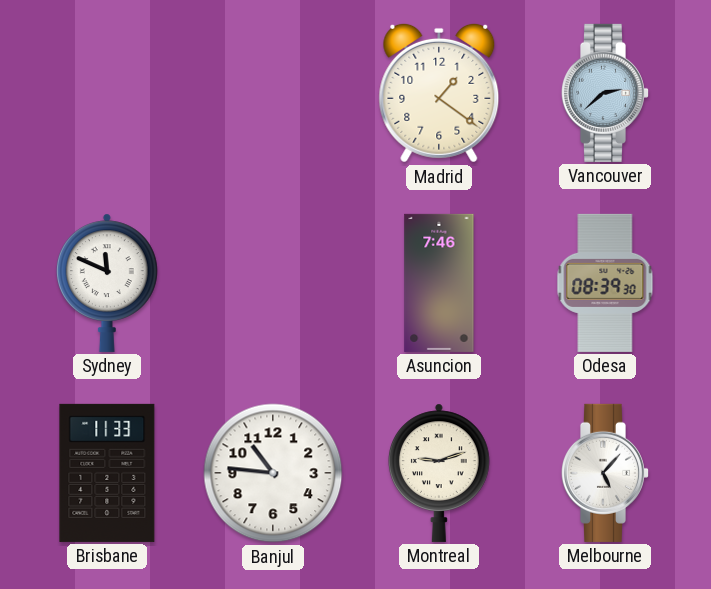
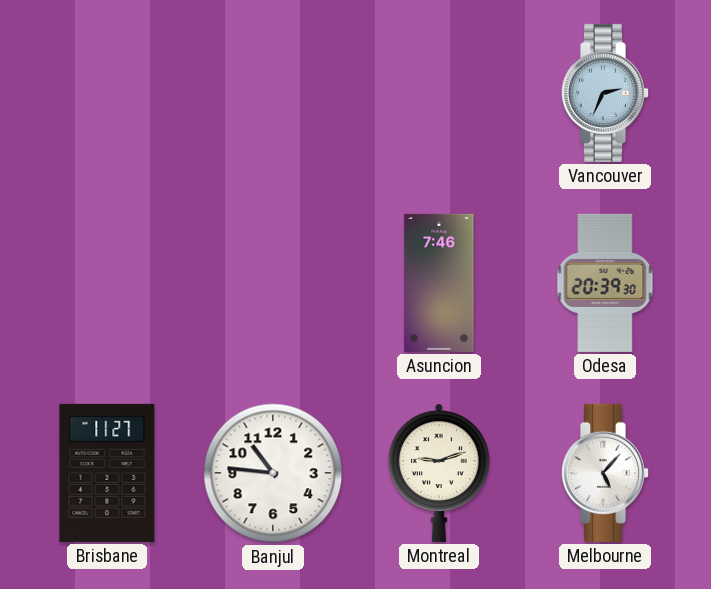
Madrid: 1:21 -> none (439, 93)
Vancouver: 2:38 -> 2:34 (604, 93)
Sydney: 11:49 -> none (107, 283)
Odesa: 08:39 -> 20:39 (605, 283)
Brisbane: 11:33 -> 11:27 (107, 473)
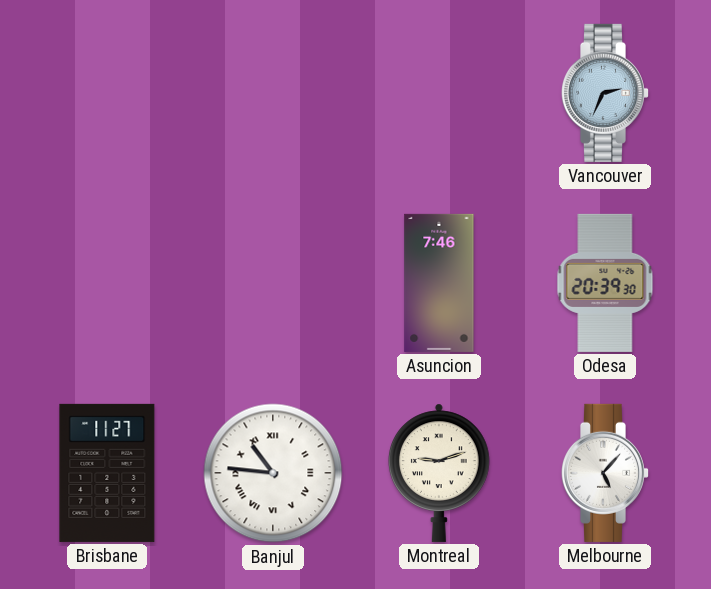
Banjul numerals: Arabic -> Roman (273, 473)
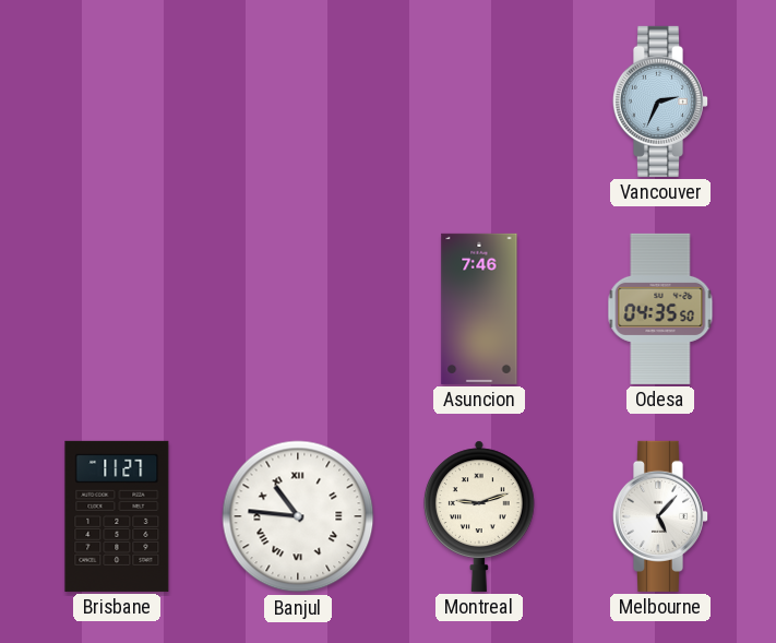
Odesa: 20:39 -> 04:35 (660, 309)
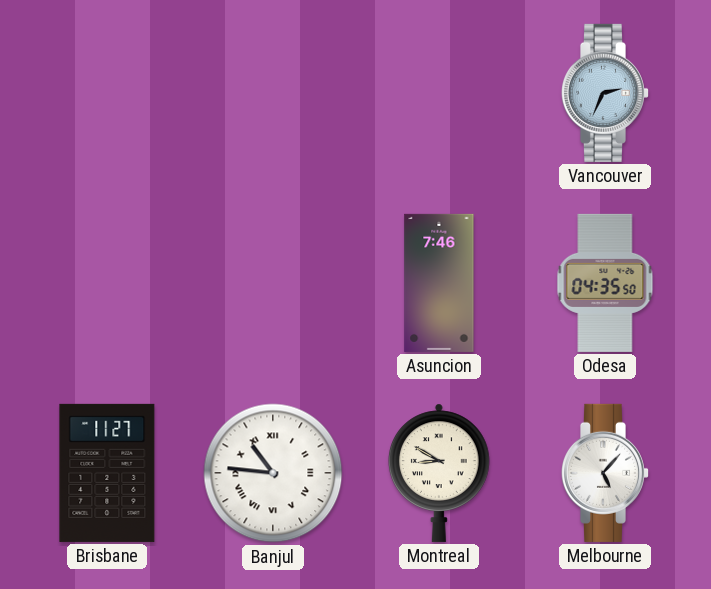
Montreal: 9:12 -> 8:50 (439, 473)
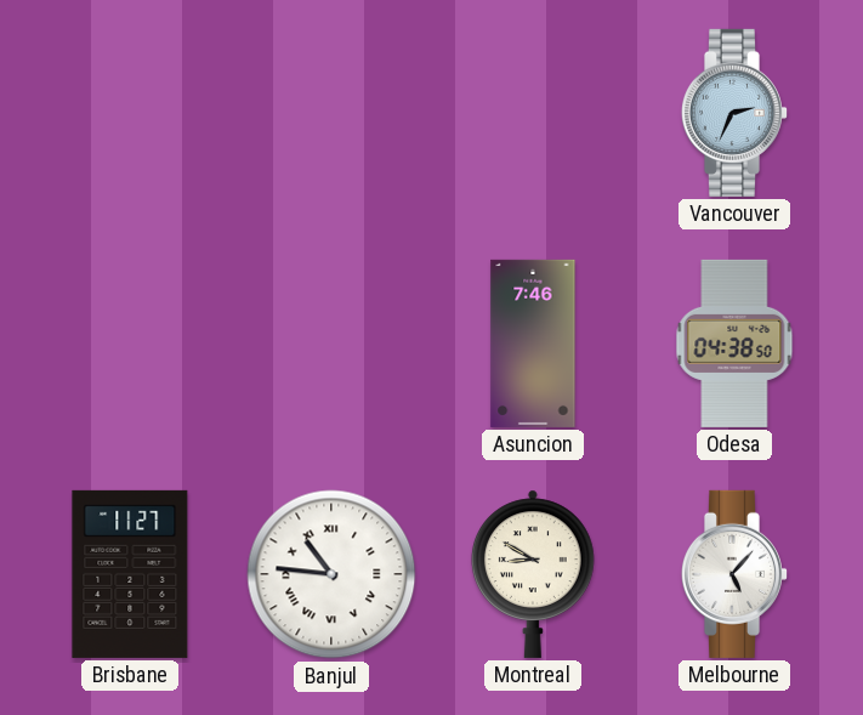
Odesa: 04:35 -> 04:38 (734, 344)
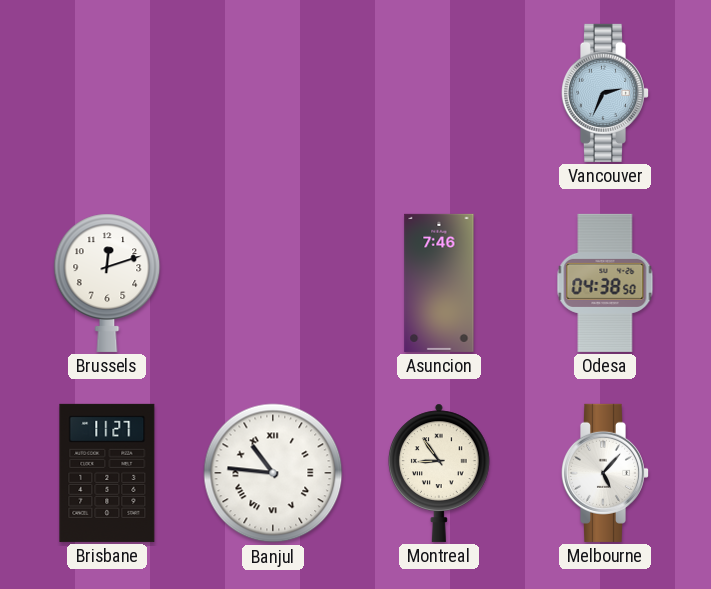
Brussels: none -> 12:12 (107, 283)
Montreal: 8:50 -> 8:54 (439, 473)
